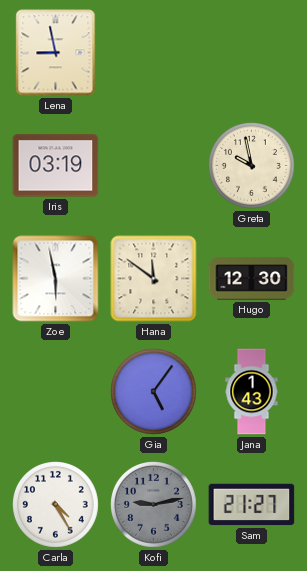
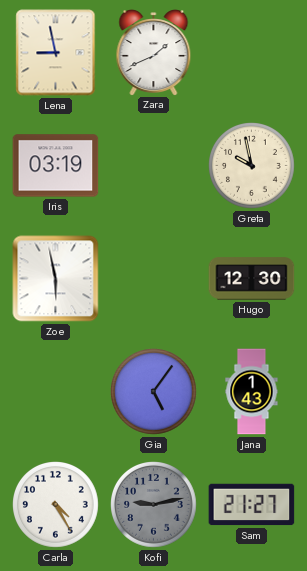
Zara: none -> 1:41 (154, 53)
Hana: 11:51 -> none (154, 279)
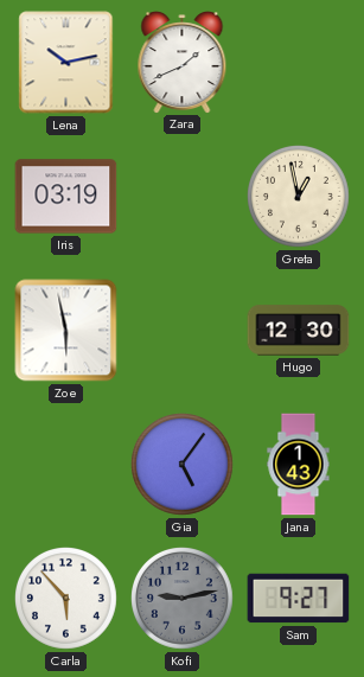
Lena: 8:58 -> 10:13 (66, 63)
Greta: 9:58 -> 12:58 (299, 197)
Carla: 4:25 -> 5:53 (66, 599)
Sam: 21:27 -> 9:27 (299, 599)
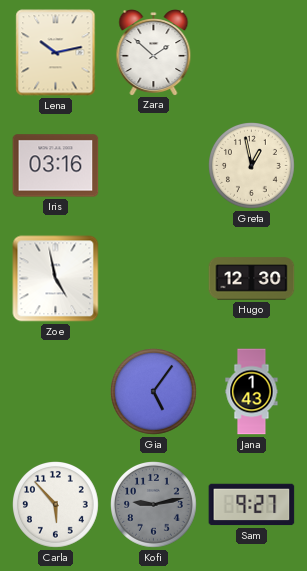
Zara: 1:41 -> 1:52 (154, 53)
Iris: 03:19 -> 03:16 (56, 166)
Zoe: 5:58 -> 4:58 (56, 279)
